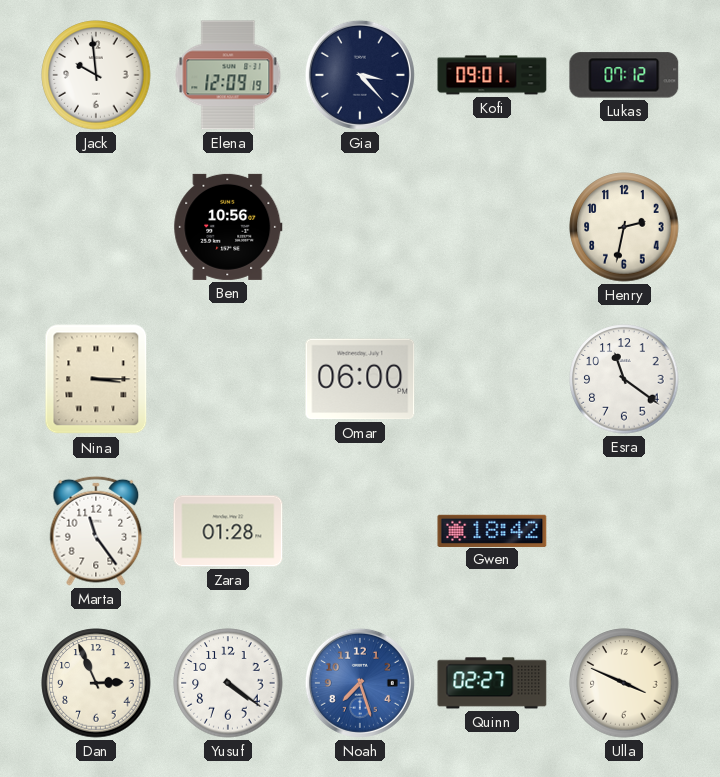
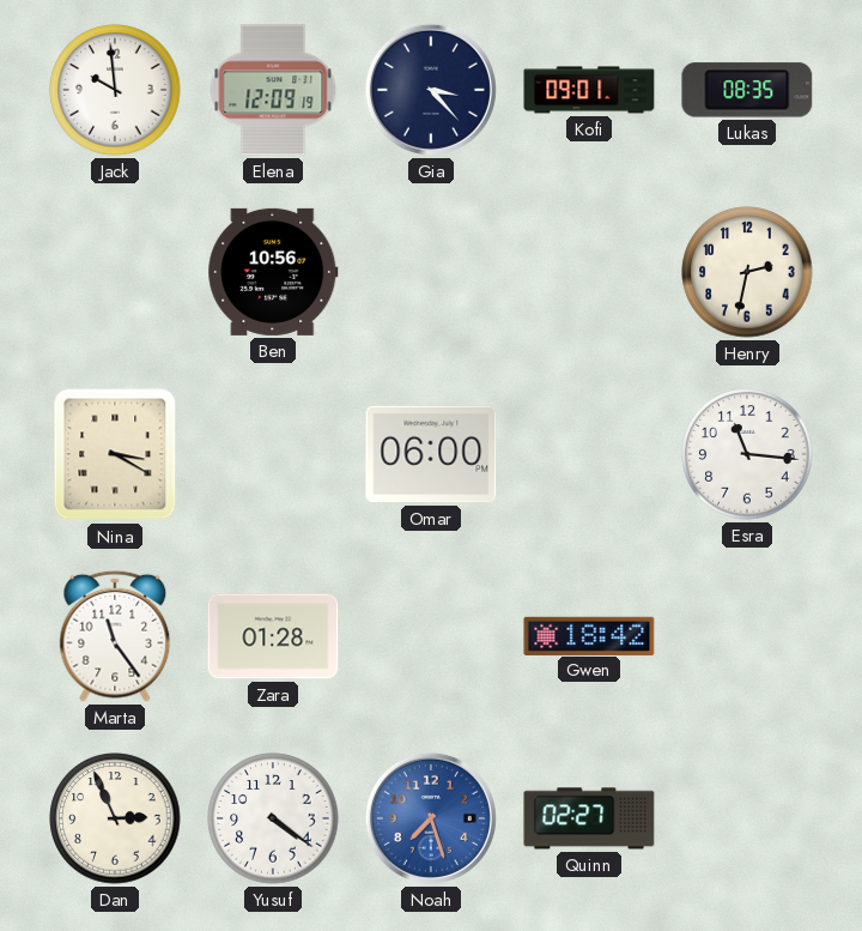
Lukas: 07:12 -> 08:35 (747, 90)
Nina: 3:15 -> 3:20 (115, 454)
Esra: 11:21 -> 11:16 (747, 454)
Ulla: 3:49 -> none (624, 683)
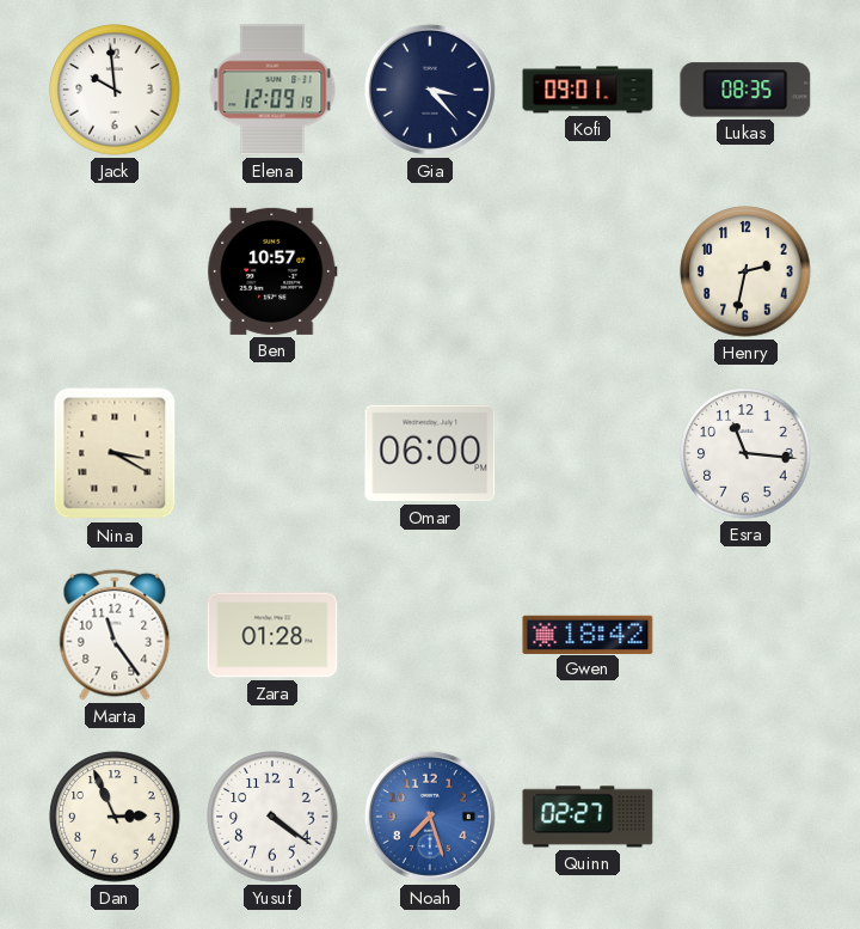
Ben: 10:56 -> 10:57 (272, 271)
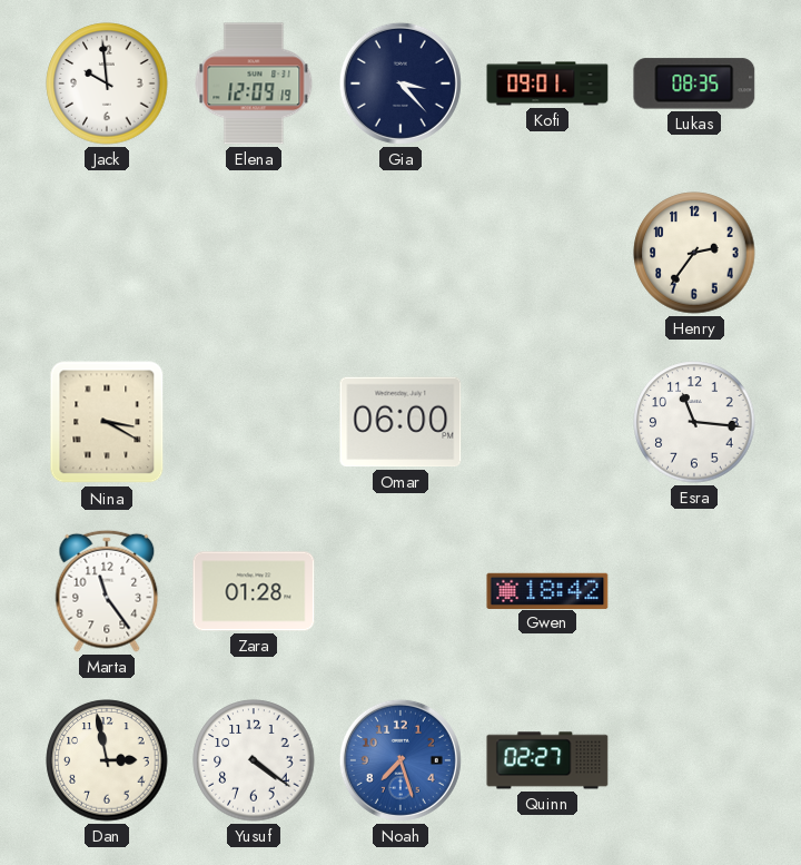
Ben: 10:57 -> none (272, 271)
Henry: 2:32 -> 2:36 (694, 253)
Dan: 2:56 -> 2:58 (107, 760)
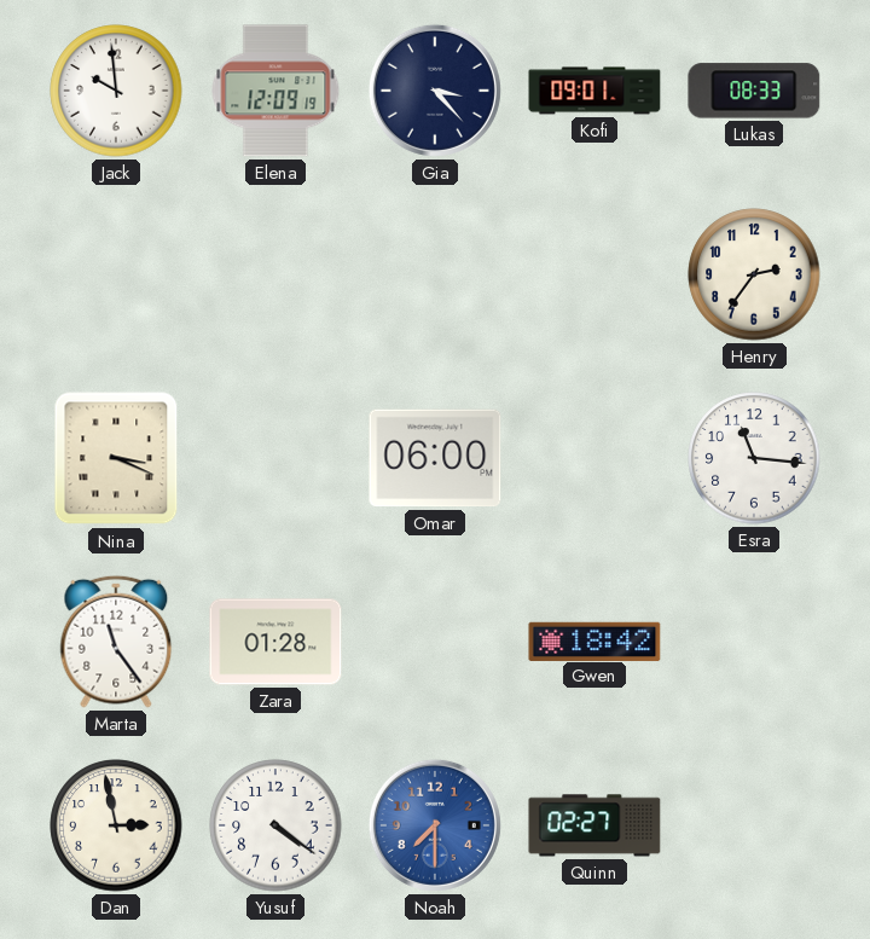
Lukas: 08:35 -> 08:33 (754, 91)
Nina: 3:20 -> 3:19 (116, 458)
Noah: 7:27 -> 7:30 (435, 825)
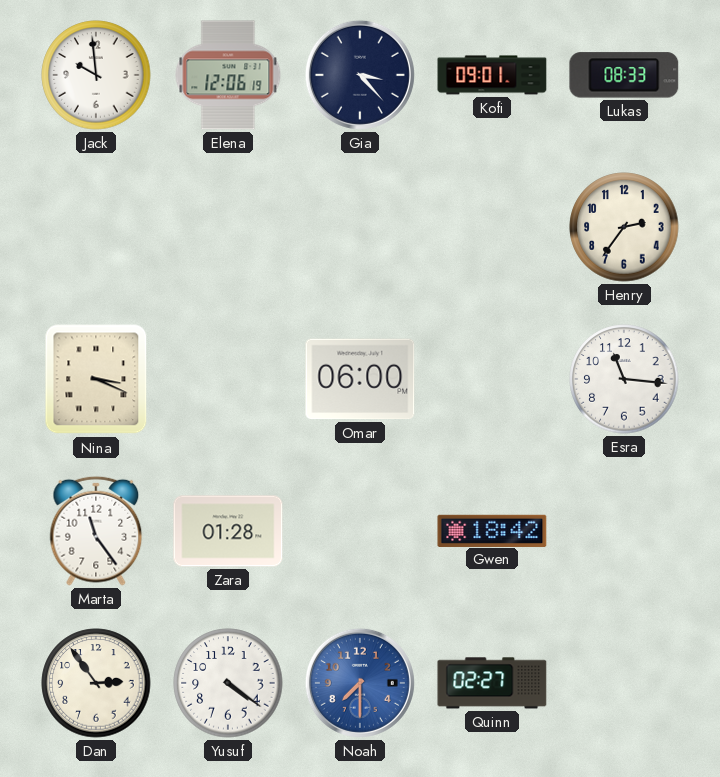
Elena: 12:09 -> 12:06 (228, 75)
Dan: 2:58 -> 2:54 (96, 683)
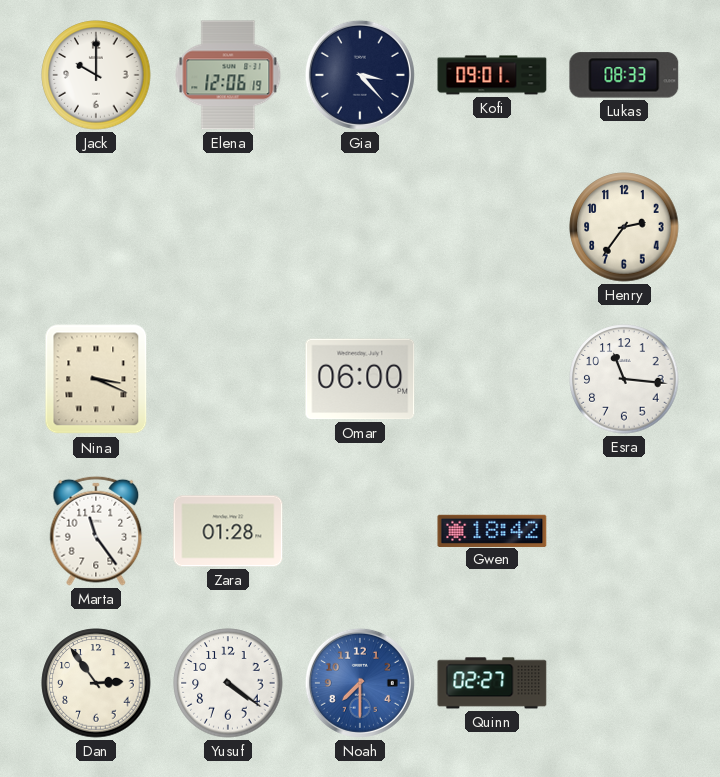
Jack: 9:59 -> 10:00 (96, 75)
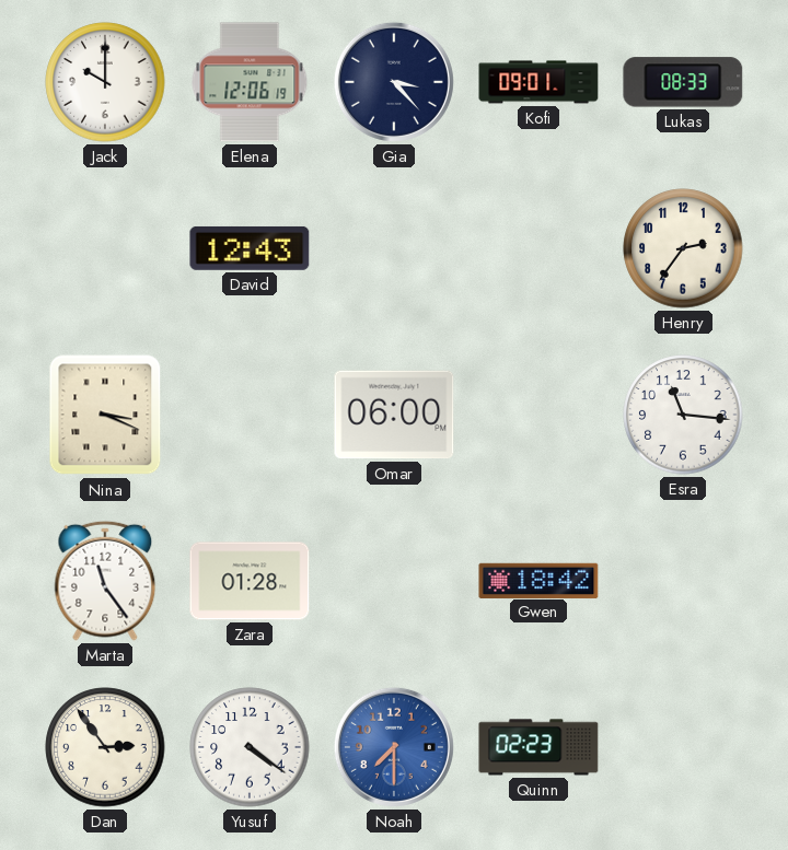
David: none -> 12:43 (250, 248)
Quinn: 02:27 -> 02:23 (538, 747)
